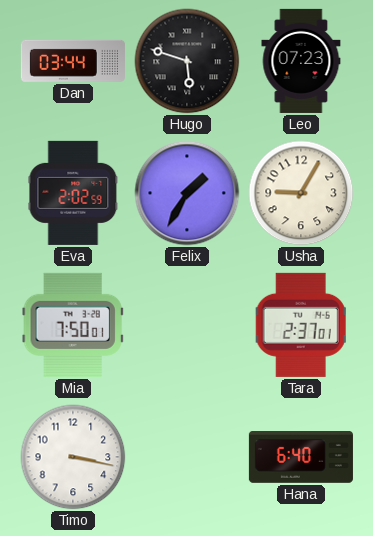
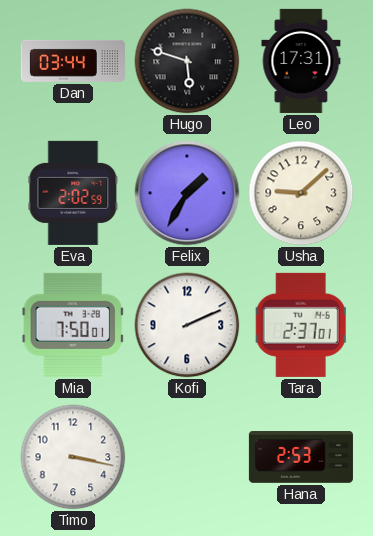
Leo: 07:23 -> 17:31 (301, 61)
Usha: 9:05 -> 9:08 (301, 193)
Kofi: none -> 2:11 (187, 325)
Hana: 6:40 -> 2:53 (301, 458)
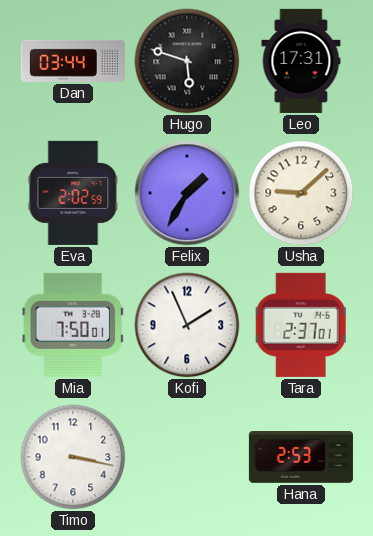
Kofi: 2:11 -> 1:56 (187, 325)
